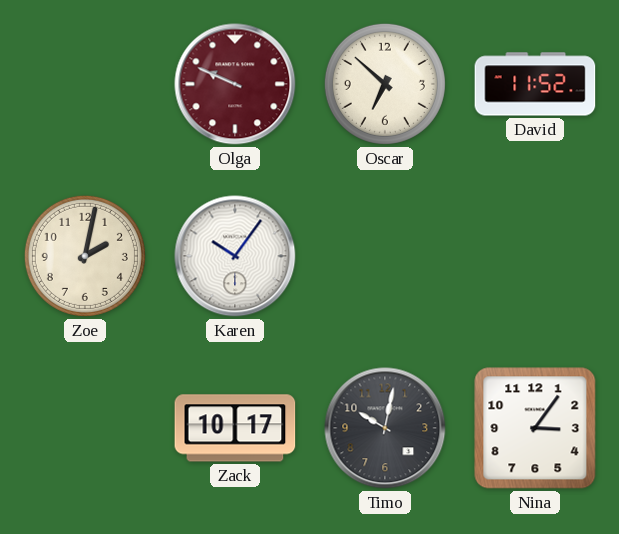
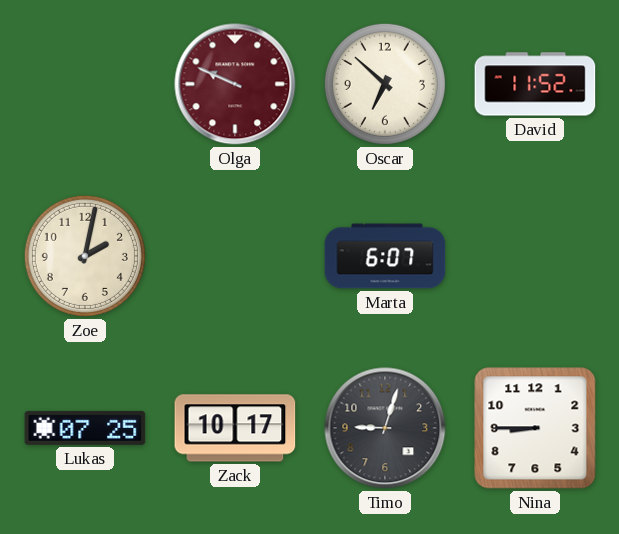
Karen: 10:06 -> none (235, 256)
Marta: none -> 6:07 (385, 256)
Lukas: none -> 07:25 (85, 428)
Timo: 10:02 -> 9:03 (385, 428)
Nina: 3:06 -> 8:45 (535, 428)
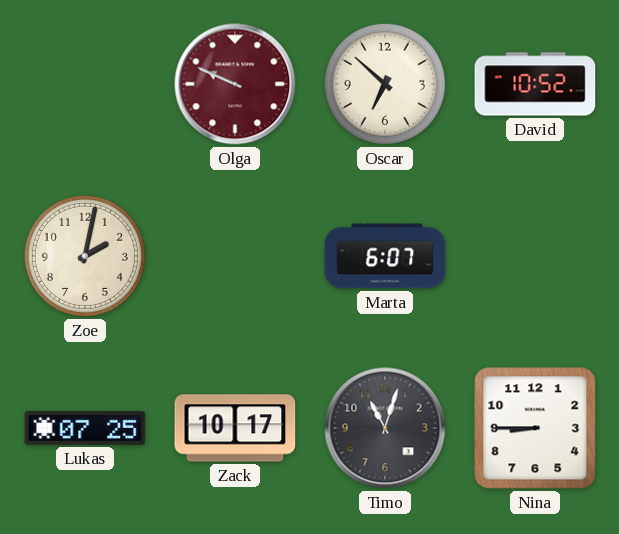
David: 11:52 -> 10:52 (535, 84)
Timo: 9:03 -> 11:03 (385, 428)
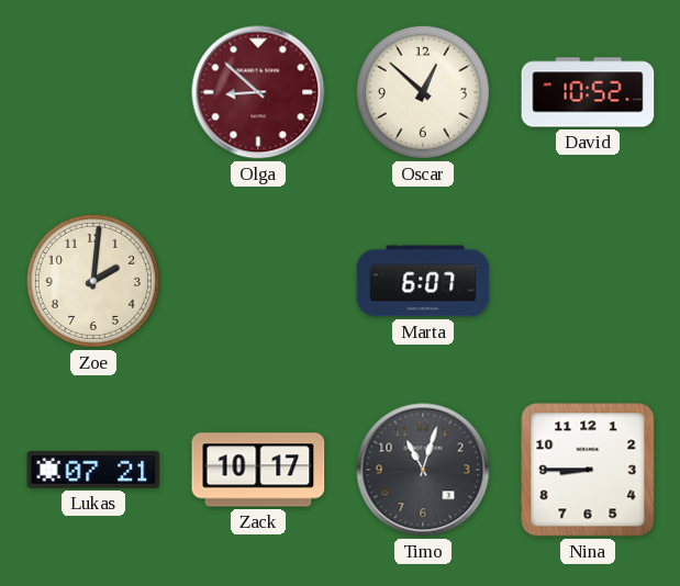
Olga: 9:49 -> 8:52 (258, 92)
Oscar: 6:52 -> 12:52 (423, 92)
Zoe: 2:02 -> 2:01 (93, 281)
Lukas: 07:25 -> 07:21 (93, 470)
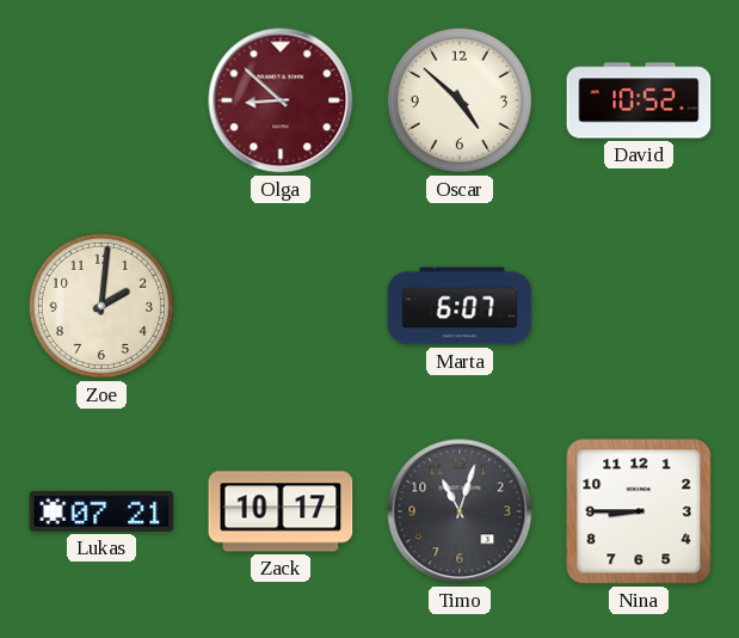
Oscar: 12:52 -> 4:52 (460, 100)
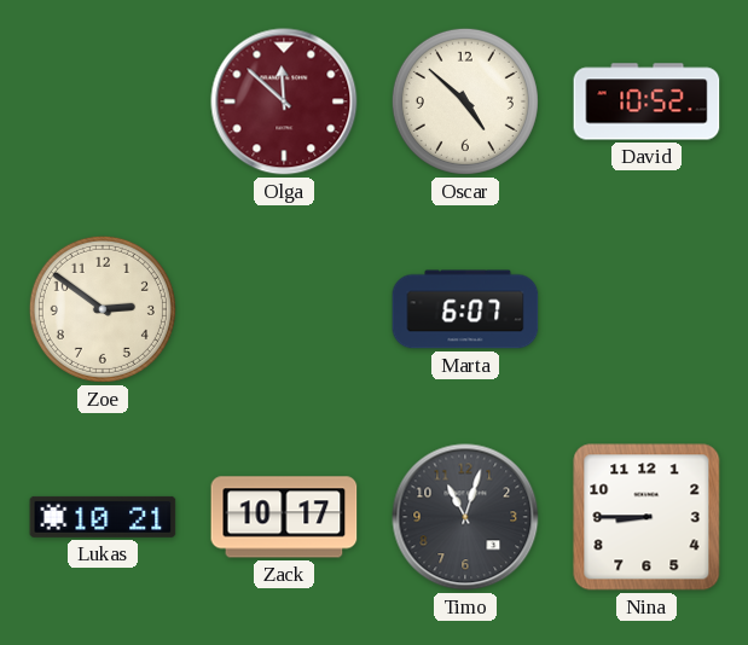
Olga: 8:52 -> 11:52 (284, 101)
Zoe: 2:01 -> 2:51 (103, 309)
Lukas: 07:21 -> 10:21 (103, 517)
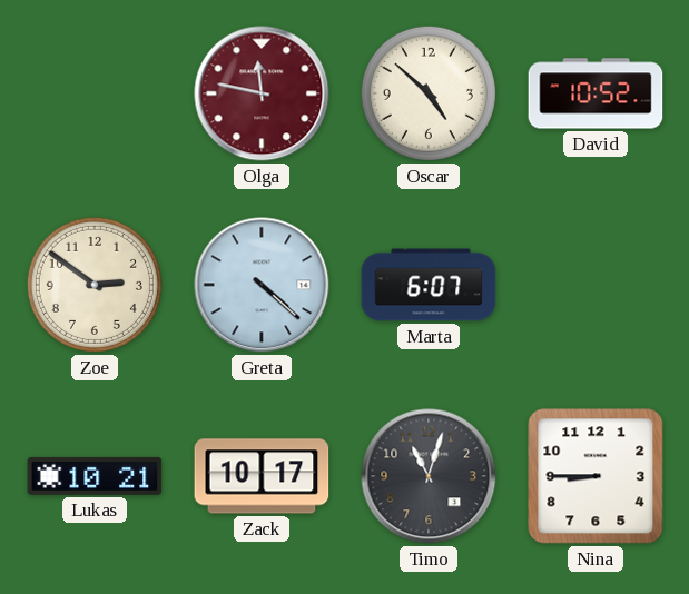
Olga: 11:52 -> 11:47 (262, 93)
Greta: none -> 4:22 (262, 285)
